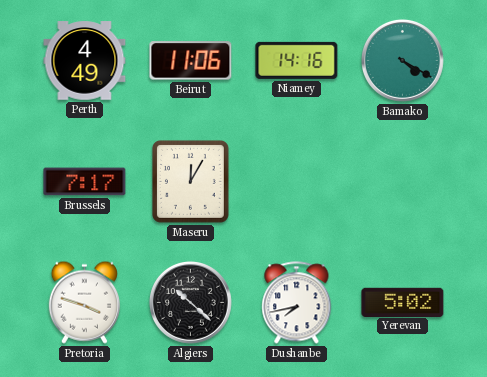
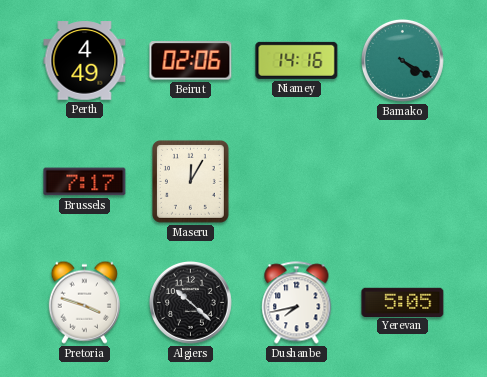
Beirut: 11:06 -> 02:06 (191, 61)
Yerevan: 5:02 -> 5:05 (403, 302)
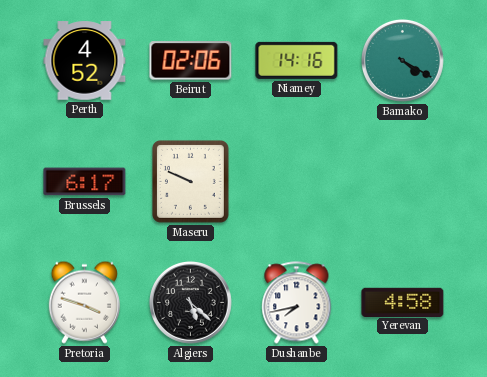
Perth: 4:49 -> 4:52 (85, 61)
Brussels: 7:17 -> 6:17 (85, 182)
Maseru: 12:05 -> 9:49 (190, 181)
Algiers: 10:22 -> 5:22 (190, 302)
Yerevan: 5:05 -> 4:58 (403, 302)
